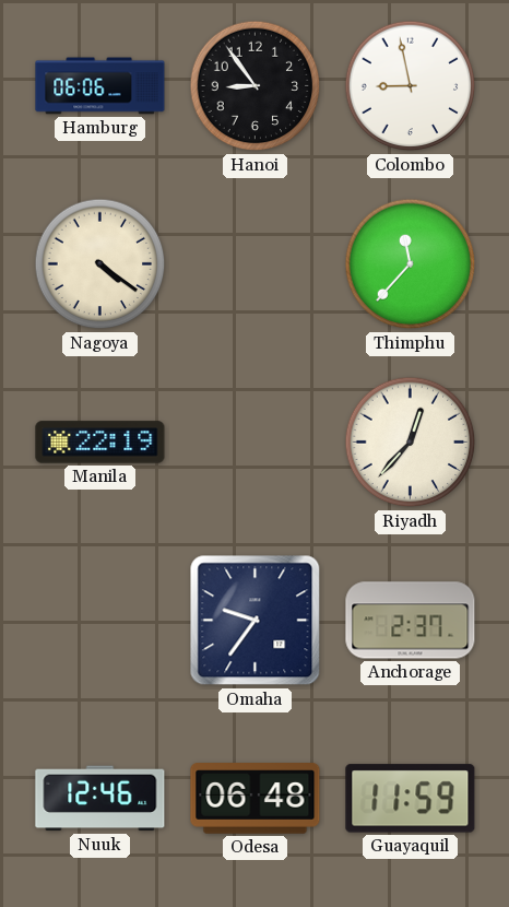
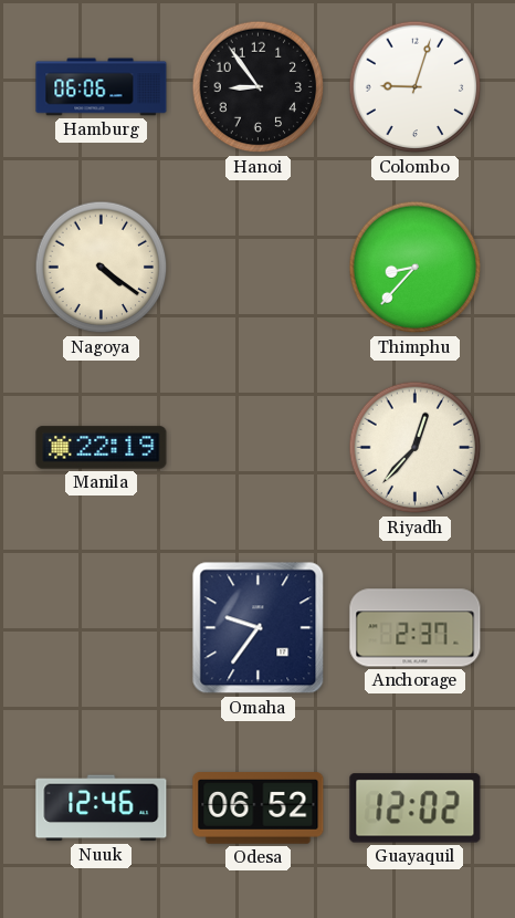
Colombo: 8:58 -> 9:03 (416, 87)
Thimphu: 11:37 -> 8:37 (416, 268)
Odesa: 06:48 -> 06:52 (259, 809)
Guayaquil: 11:59 -> 12:02 (416, 809)
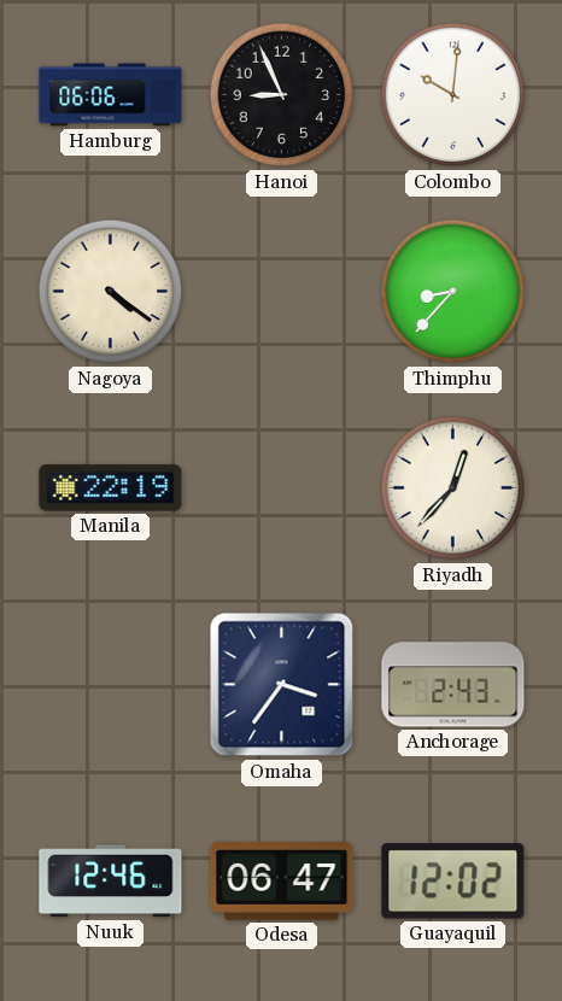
Hanoi: 8:54 -> 8:56 (282, 95)
Colombo: 9:03 -> 10:01 (453, 95)
Omaha: 9:36 -> 3:36 (282, 685)
Anchorage: 2:37 -> 2:43 (453, 685)
Odesa: 06:52 -> 06:47 (282, 882)
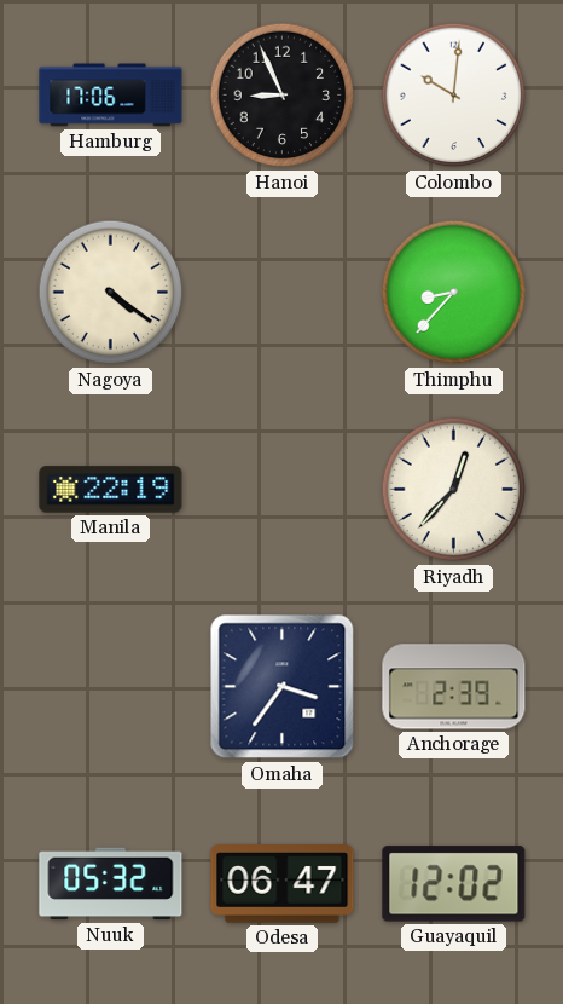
Hamburg: 06:06 -> 17:06 (111, 96)
Anchorage: 2:43 -> 2:39 (454, 687)
Nuuk: 12:46 -> 05:32 (111, 884)
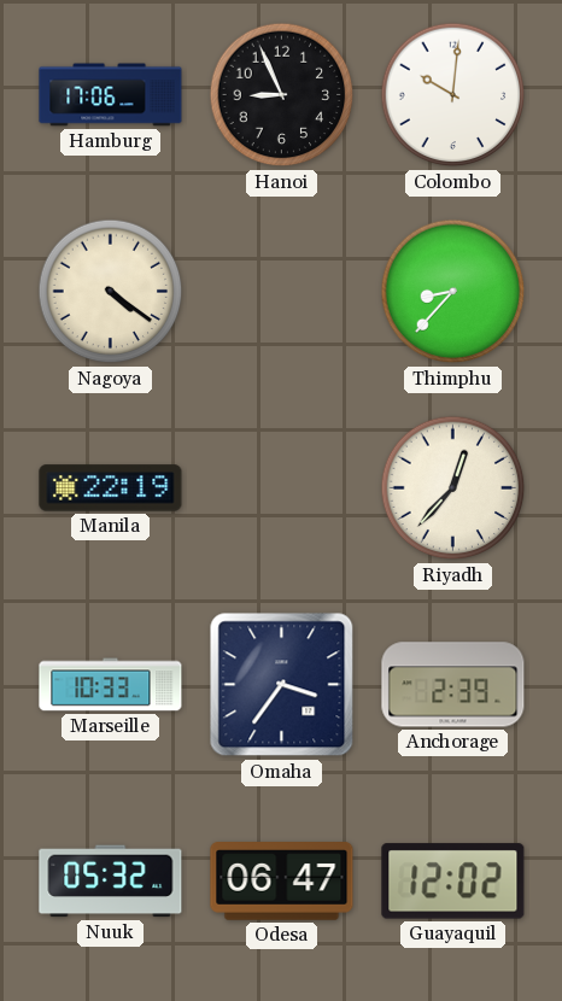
Marseille: none -> 10:33 (111, 685)
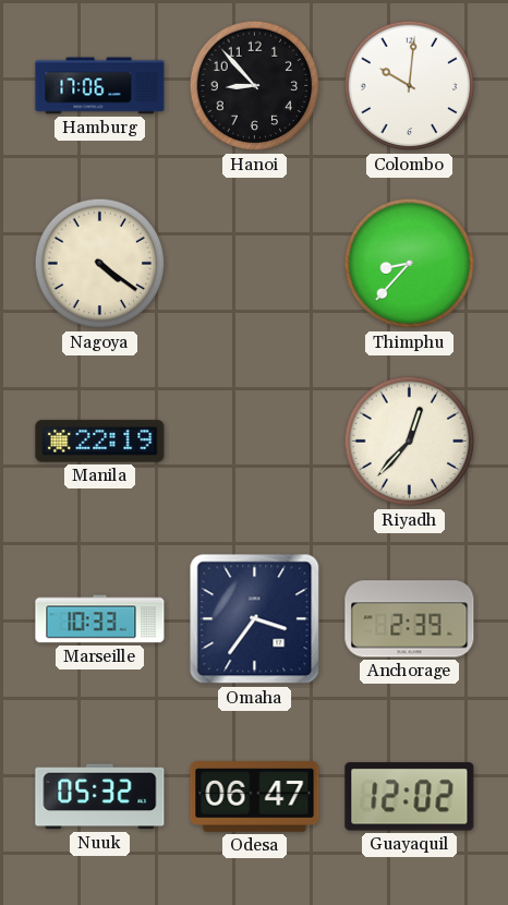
Hanoi: 8:56 -> 8:53 (255, 86)
